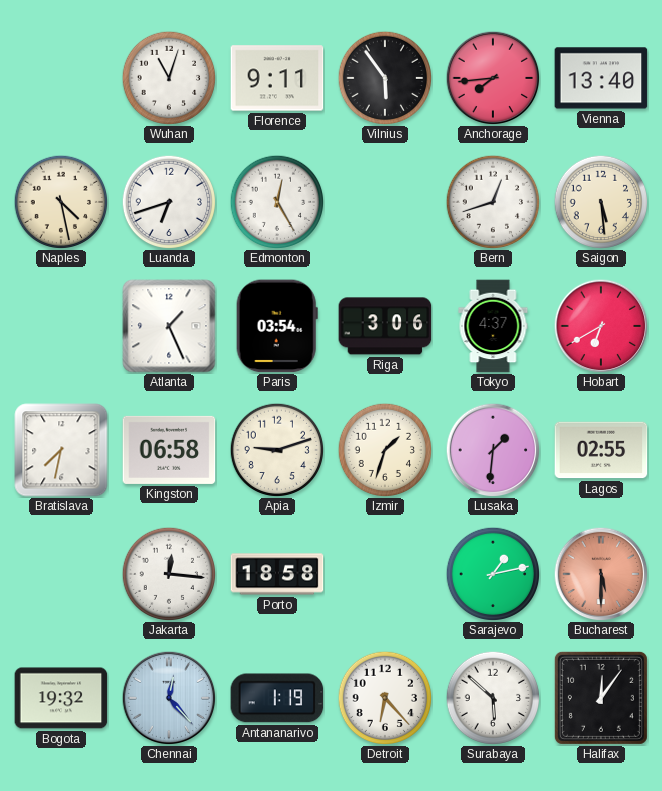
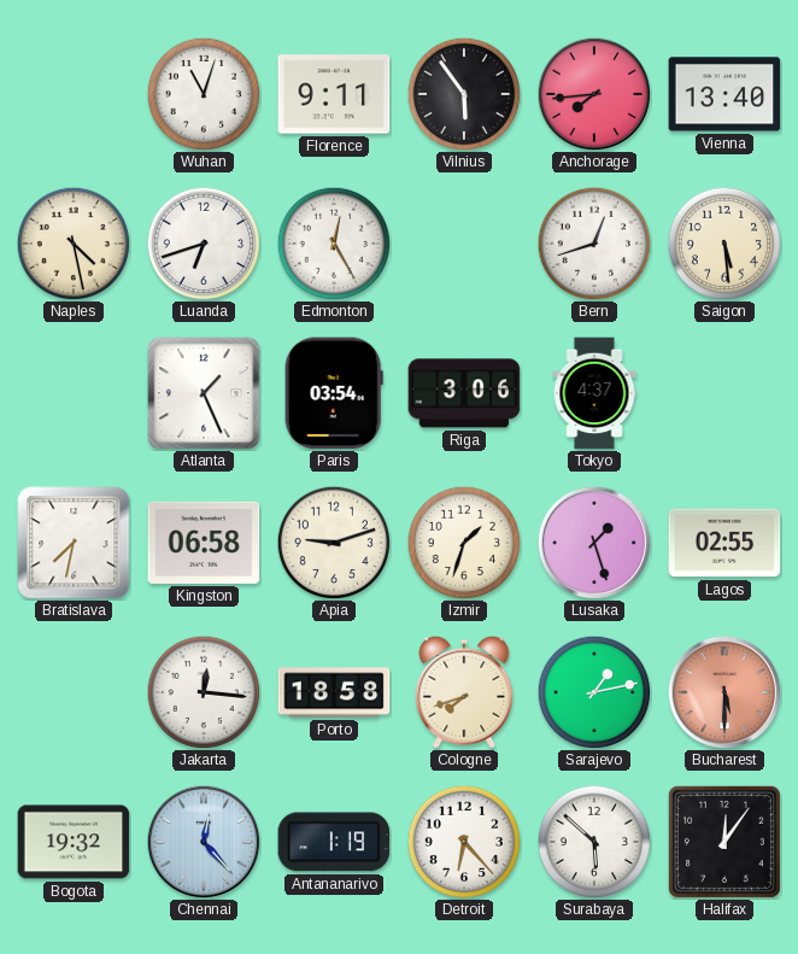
Hobart: 6:40 -> none (601, 326)
Lusaka: 1:31 -> 1:27 (594, 543)
Cologne: none -> 7:42 (464, 692)
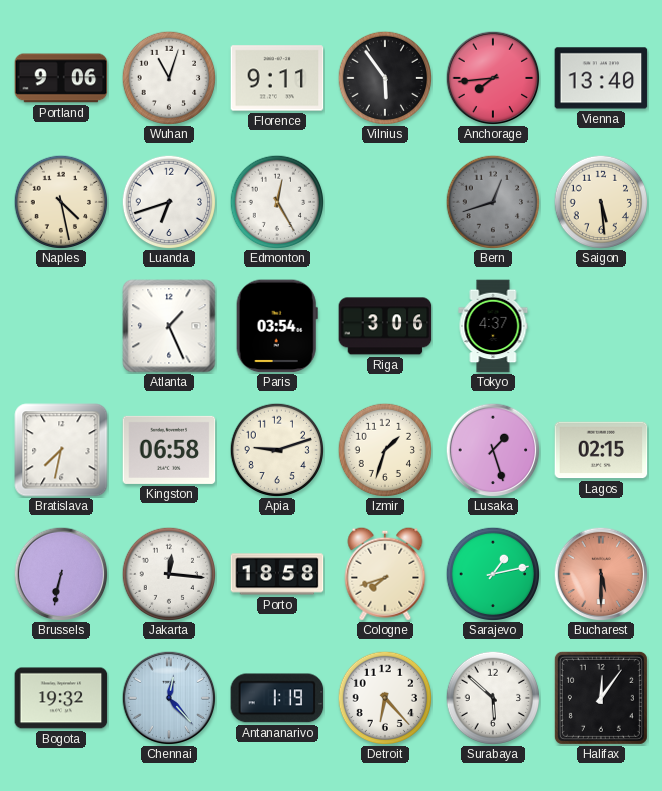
Portland: none -> 9:06 (61, 78)
Bern dial: white -> grey (492, 201)
Lagos: 02:55 -> 02:15 (601, 450)
Brussels: none -> 6:32 (61, 574)
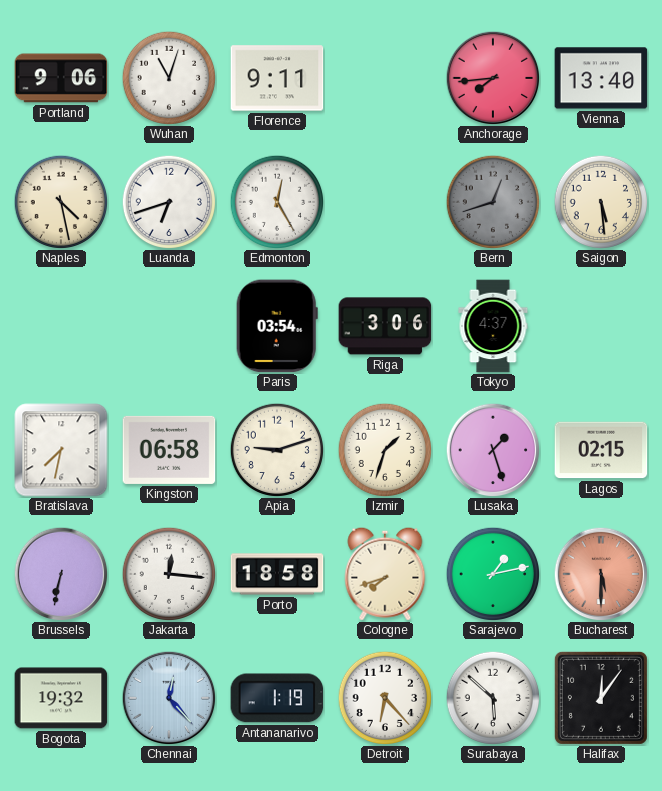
Vilnius: 5:54 -> none (384, 77)
Atlanta: 1:26 -> none (169, 326)
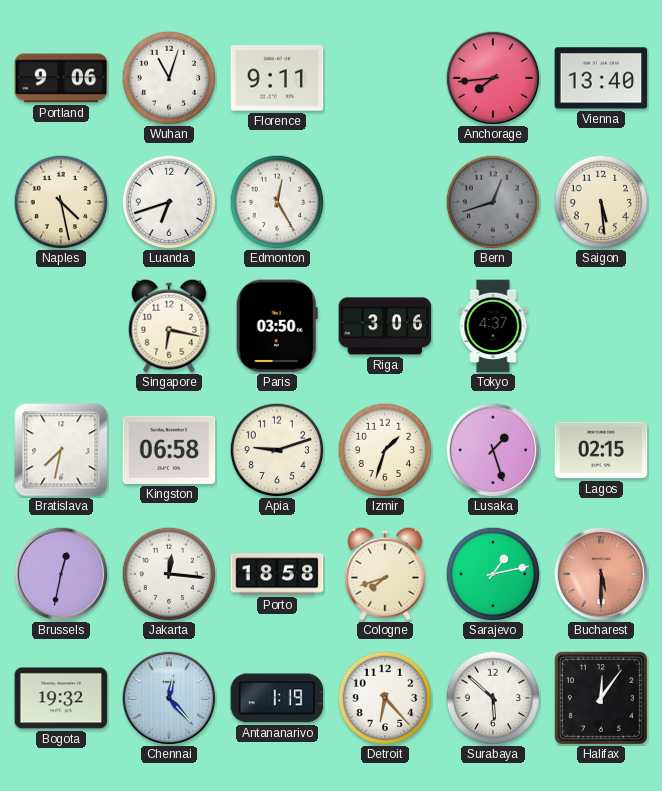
Singapore: none -> 6:17 (169, 326)
Paris: 03:54 -> 03:50 (277, 326)
Brussels: 6:32 -> 12:32 (61, 574)
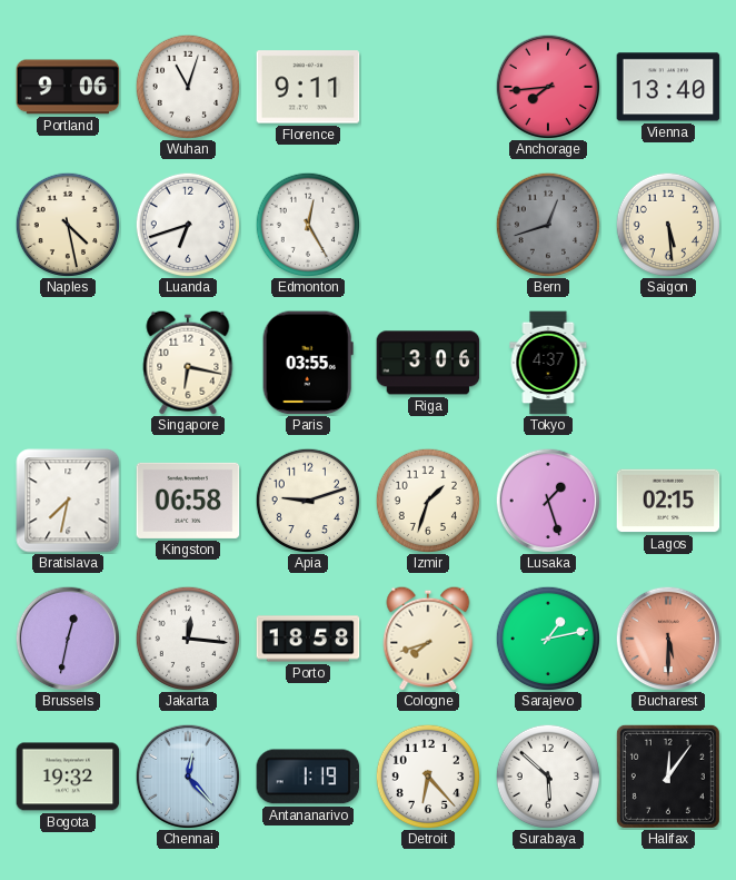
Paris: 03:50 -> 03:55 (308, 363)
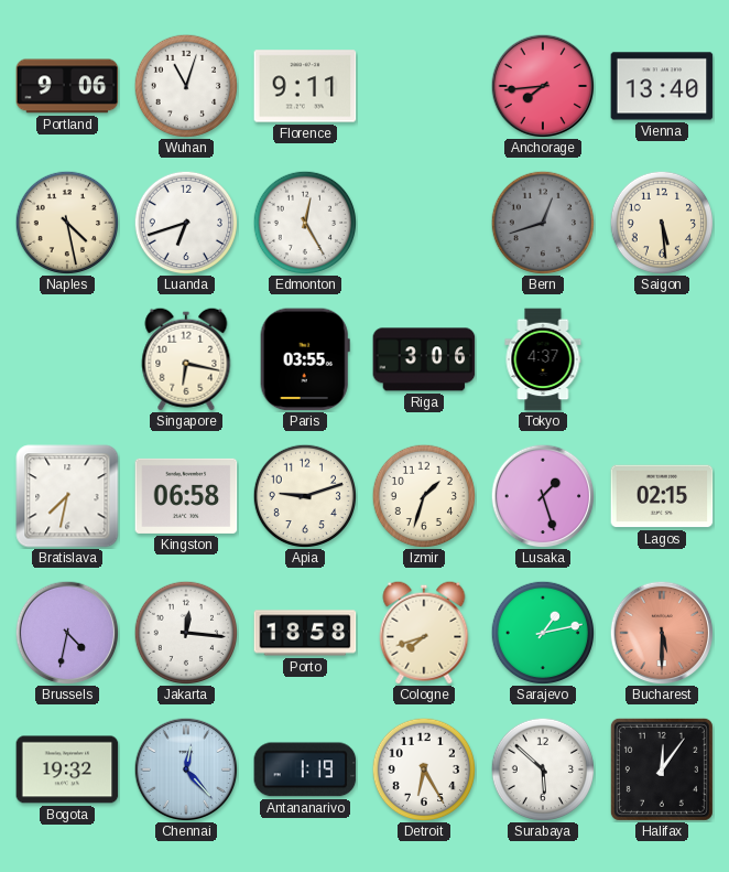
Brussels: 12:32 -> 4:32 (67, 633)
Detroit: 6:23 -> 6:25 (423, 768)
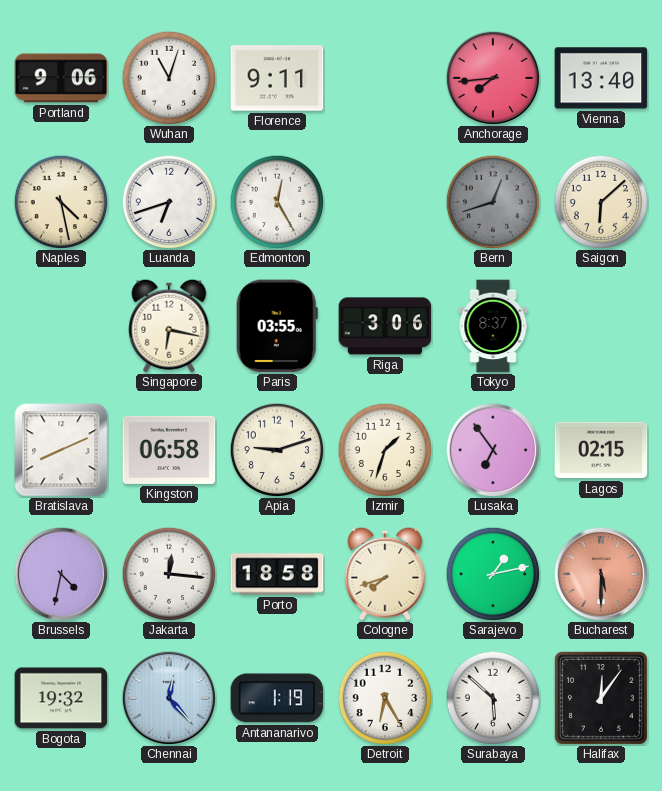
Saigon: 5:29 -> 6:08 (600, 201)
Tokyo: 4:37 -> 8:37 (493, 326)
Bratislava: 7:32 -> 8:11 (61, 450)
Lusaka: 1:27 -> 6:54 (493, 450)
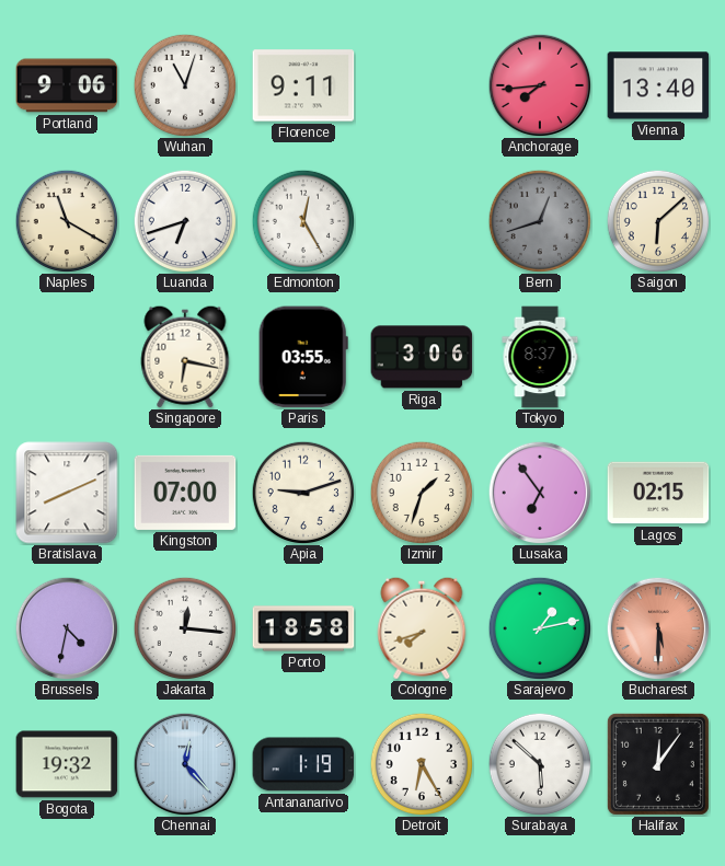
Naples: 4:28 -> 11:20 (66, 220)
Kingston: 06:58 -> 07:00 (185, 493)
